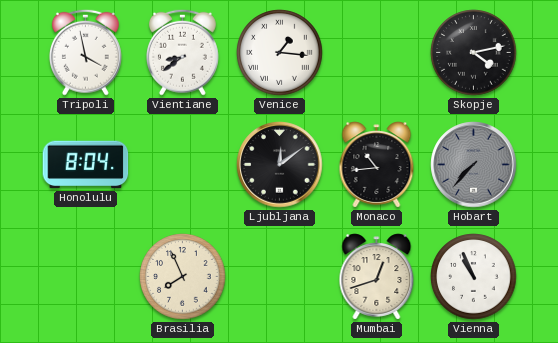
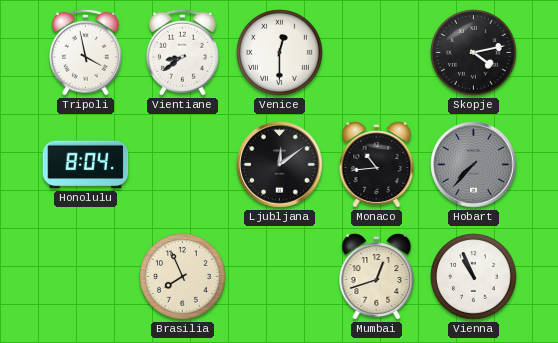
Venice: 1:16 -> 12:30 (280, 53)
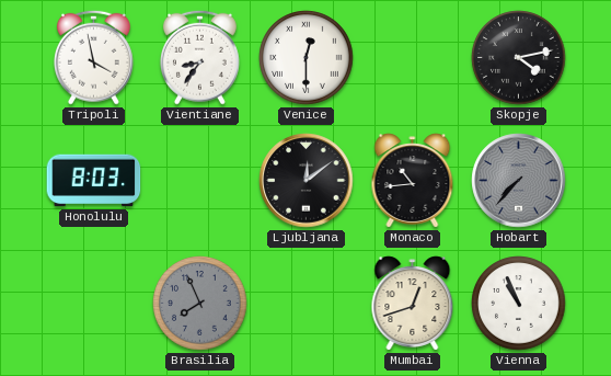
Vientiane: 8:39 -> 8:36 (199, 57)
Honolulu: 8:04 -> 8:03 (94, 181)
Brasilia dial: cream -> grey (200, 304)
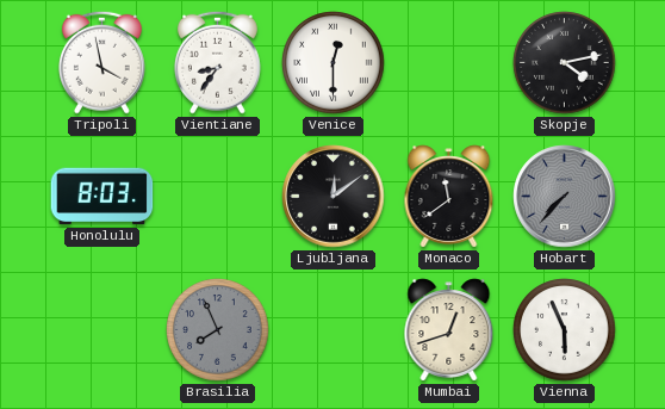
Monaco: 10:44 -> 11:39 (449, 197)
Vienna: 10:56 -> 5:56 (565, 330)
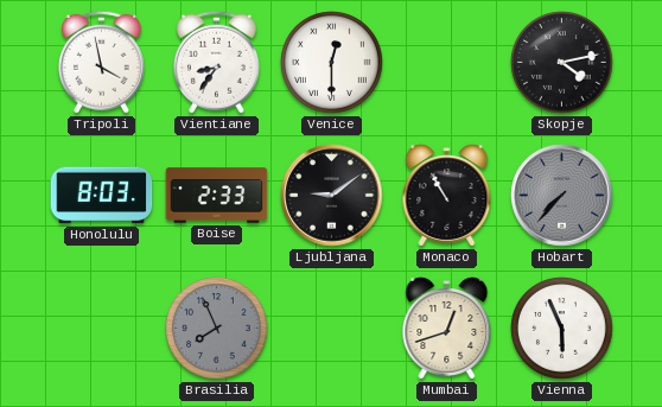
Boise: none -> 2:33 (217, 196)
Ljubljana: 12:09 -> 9:09 (332, 196)
Monaco: 11:39 -> 10:55 (447, 196)
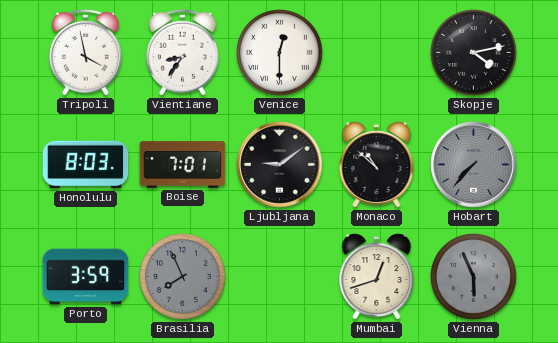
Boise: 2:33 -> 7:01 (183, 165)
Monaco: 10:55 -> 10:52 (377, 165)
Porto: none -> 3:59 (86, 277)
Vienna dial: white -> grey (474, 277)
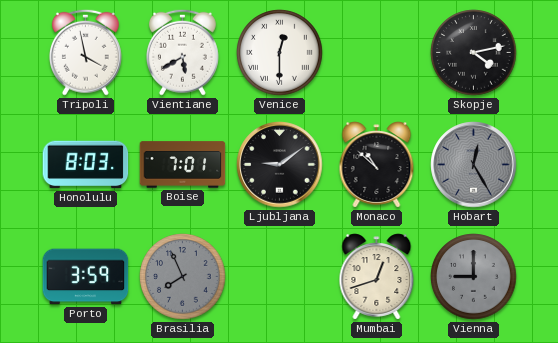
Vientiane: 8:36 -> 5:40 (182, 52)
Hobart: 7:37 -> 12:25 (474, 165)
Vienna: 5:56 -> 9:00 (474, 277)
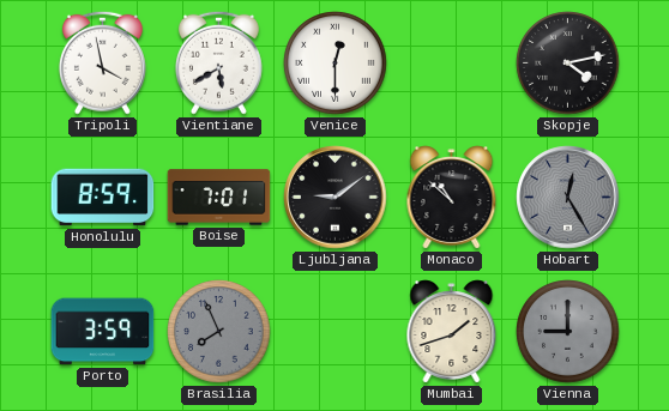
Honolulu: 8:03 -> 8:59 (103, 198)
Mumbai: 12:42 -> 1:42 (452, 332)
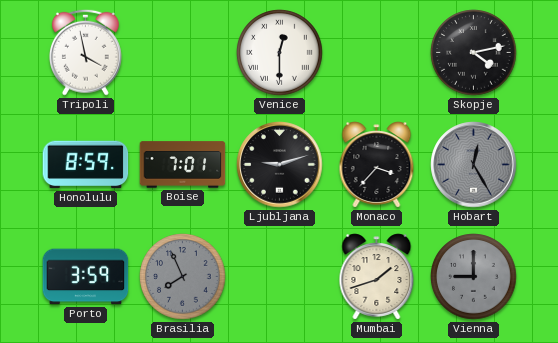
Vientiane: 5:40 -> none (218, 62)
Ljubljana: 9:09 -> 9:12 (280, 165)
Monaco: 10:52 -> 3:37 (377, 165)
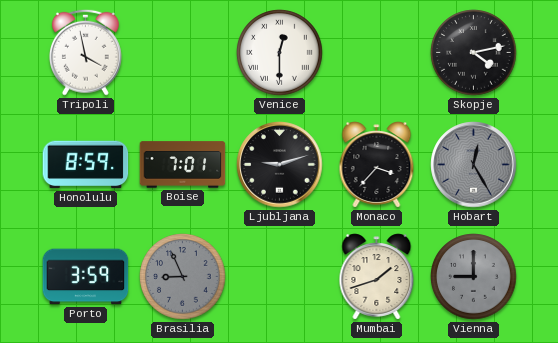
Brasilia: 7:56 -> 8:56 (183, 277)
